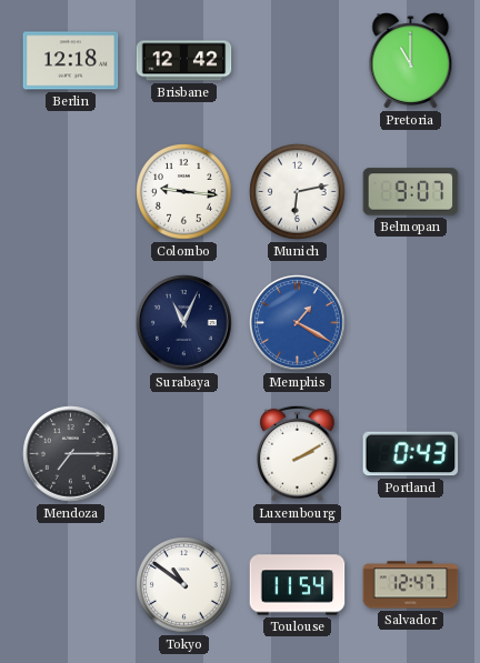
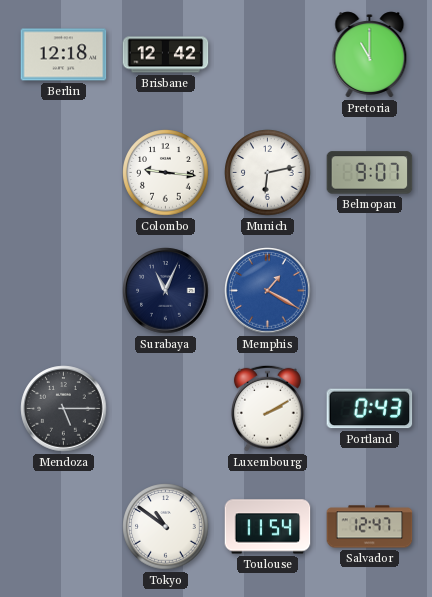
Mendoza: 7:15 -> 5:15 (64, 409)
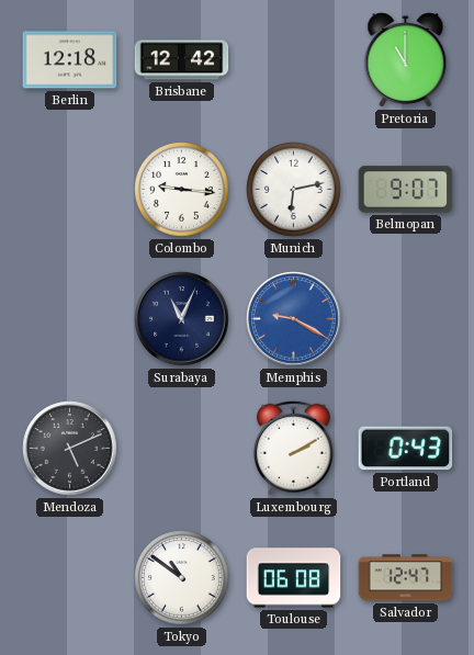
Memphis: 1:20 -> 9:20 (294, 319)
Mendoza: 5:15 -> 5:11 (70, 449)
Toulouse: 11:54 -> 06:08 (294, 578)
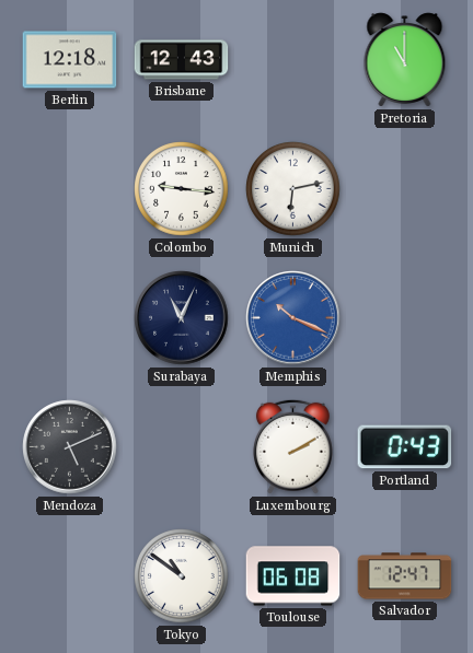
Brisbane: 12:42 -> 12:43 (182, 60)
Belmopan: 9:07 -> none (406, 190)
Memphis: 9:20 -> 10:19 (293, 318)
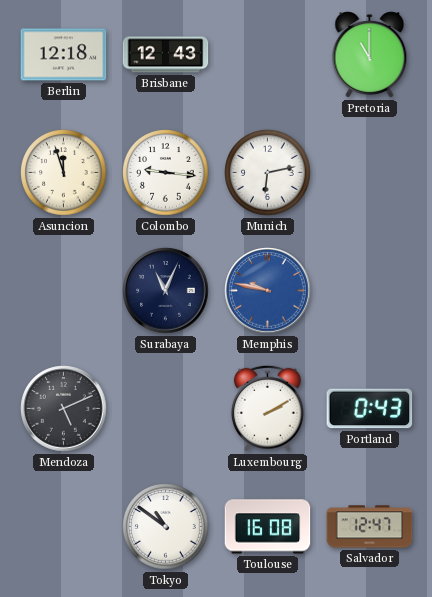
Asuncion: none -> 11:57 (64, 173)
Memphis: 10:19 -> 9:47 (268, 291)
Toulouse: 06:08 -> 16:08 (268, 527)
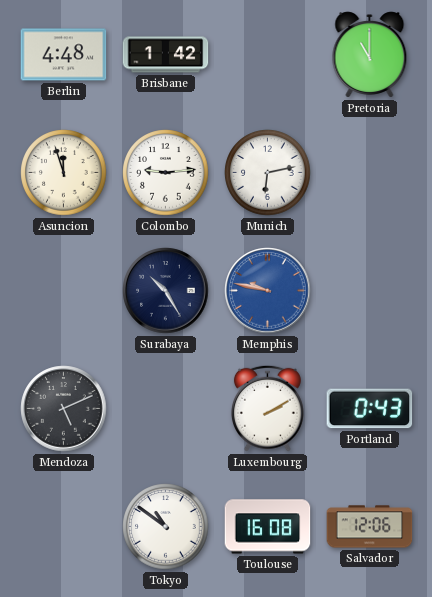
Berlin: 12:18 -> 4:48 (64, 55)
Brisbane: 12:43 -> 1:42 (166, 55)
Colombo: 9:16 -> 9:14 (166, 173)
Surabaya: 11:04 -> 10:25 (166, 291)
Salvador: 12:47 -> 12:06 (370, 527)
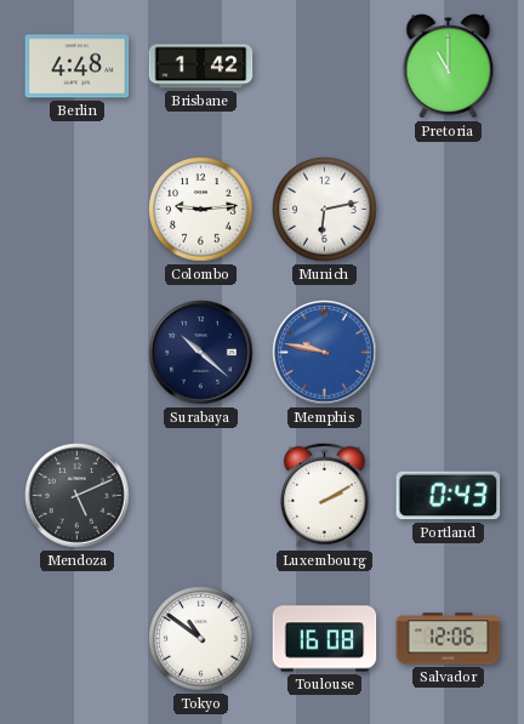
Asuncion: 11:57 -> none (64, 173)
Surabaya: 10:25 -> 10:22 (201, 353)
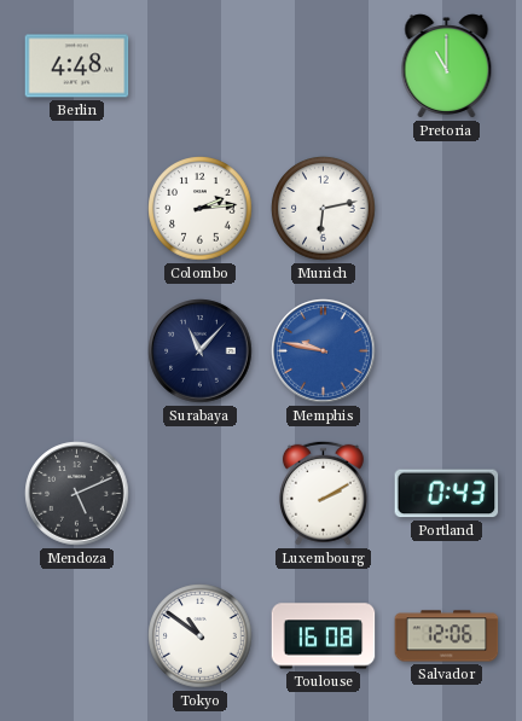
Brisbane: 1:42 -> none (201, 67)
Colombo: 9:14 -> 2:14 (201, 209)
Surabaya: 10:22 -> 11:07 (201, 351)
